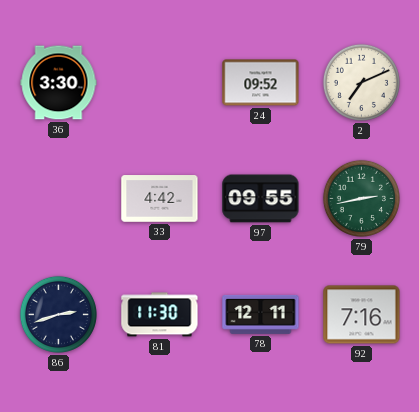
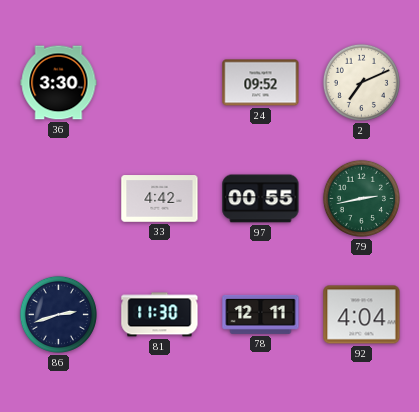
97: 09:55 -> 00:55 (261, 199)
92: 7:16 -> 4:04 (362, 315)
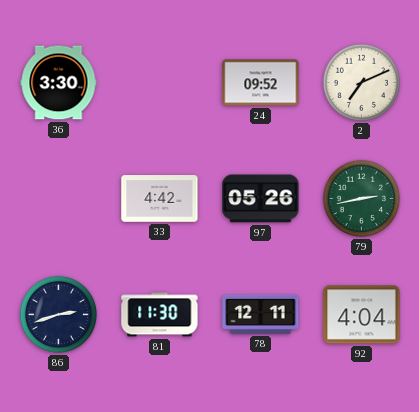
97: 00:55 -> 05:26 (261, 199)
